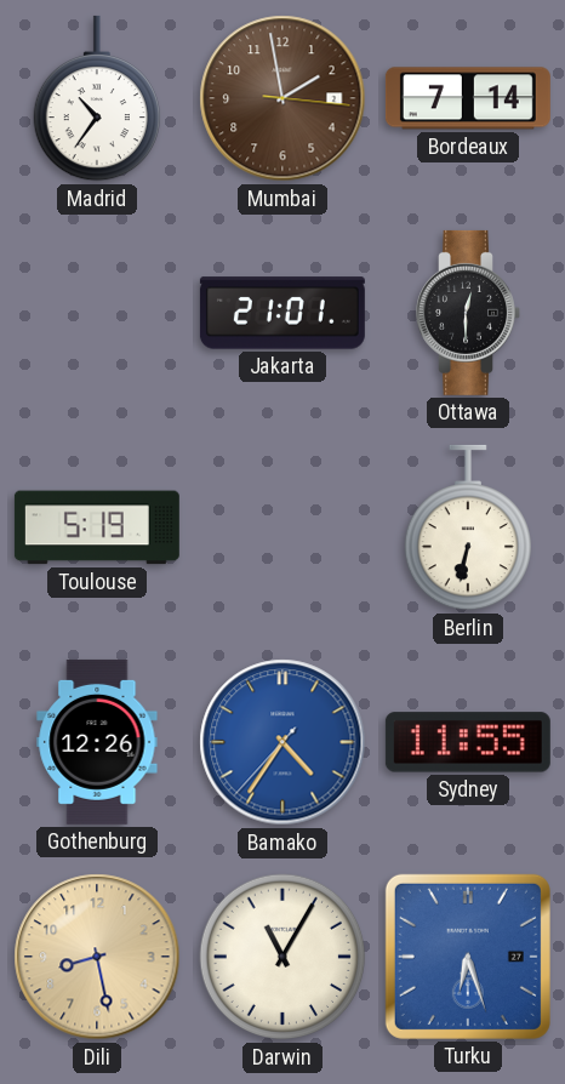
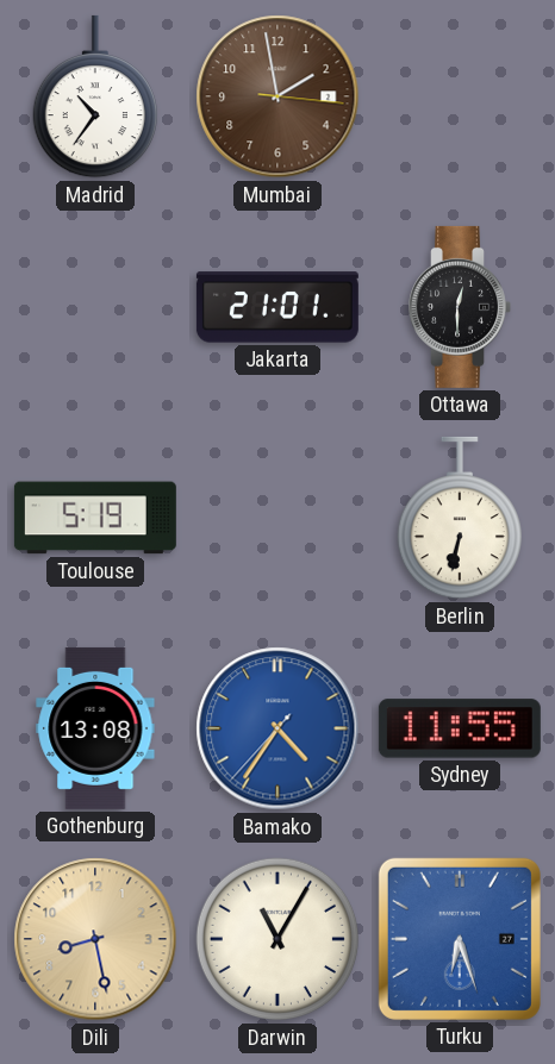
Bordeaux: 7:14 -> none (468, 98)
Gothenburg: 12:26 -> 13:08 (95, 728)
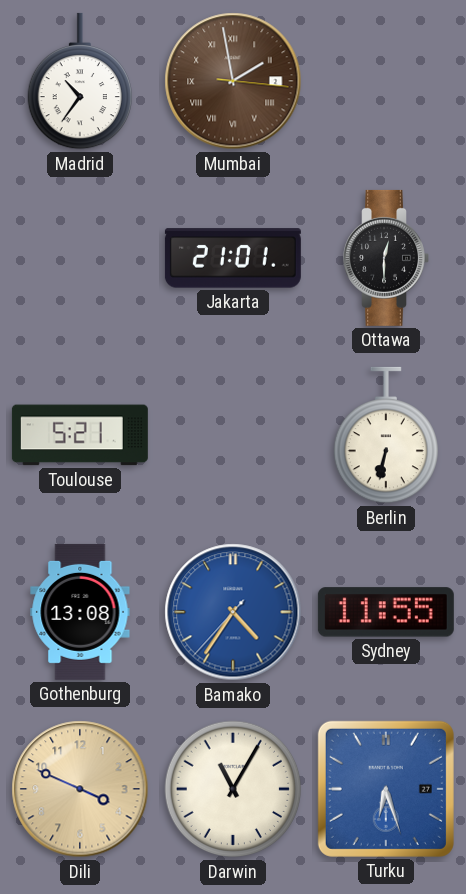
Mumbai numerals: Arabic -> Roman (233, 81)
Toulouse: 5:19 -> 5:21 (80, 435)
Dili: 8:28 -> 3:49 (80, 789)
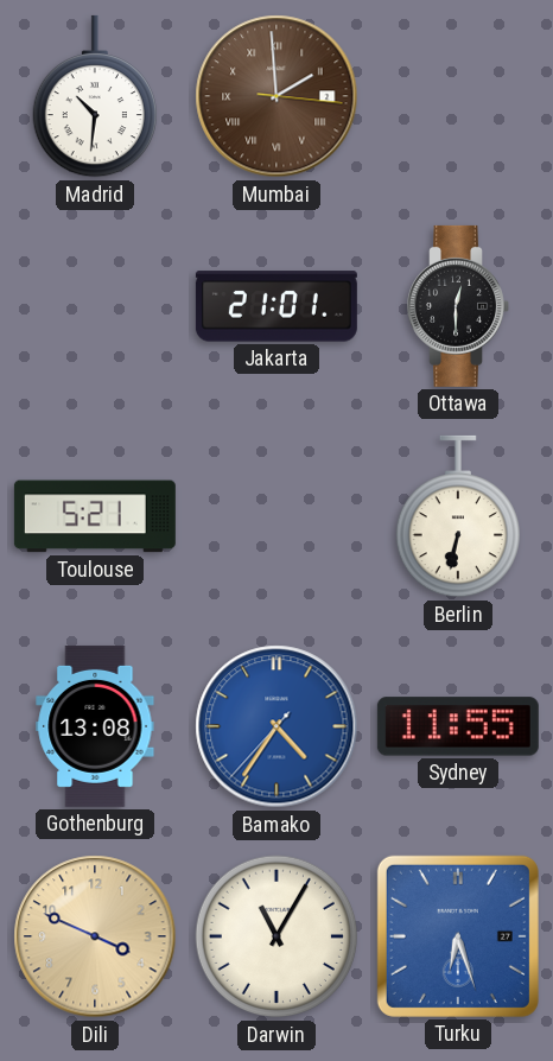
Madrid: 10:36 -> 10:31 (94, 96)
Mumbai: 1:58 -> 1:59 (276, 96)
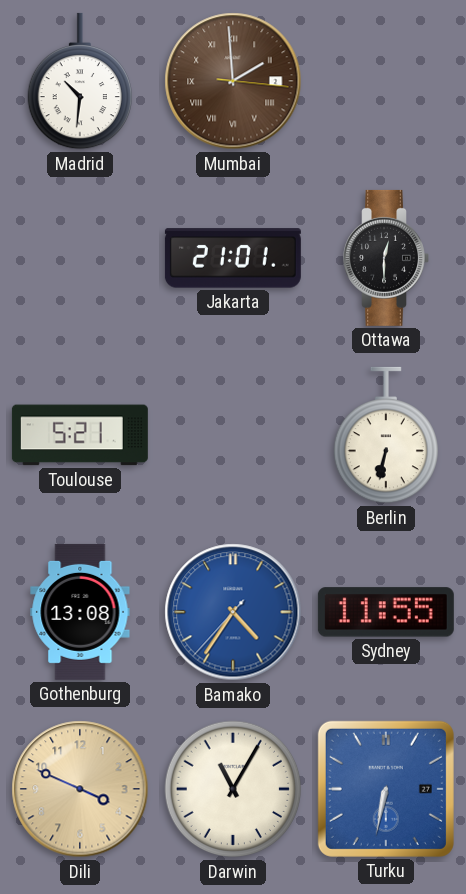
Turku: 6:27 -> 6:32 (386, 789)
